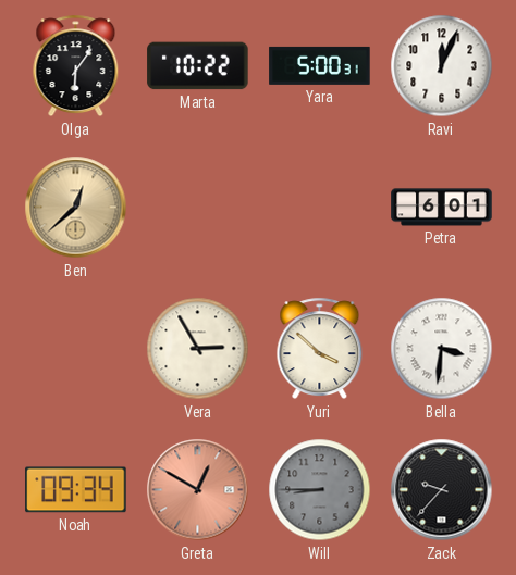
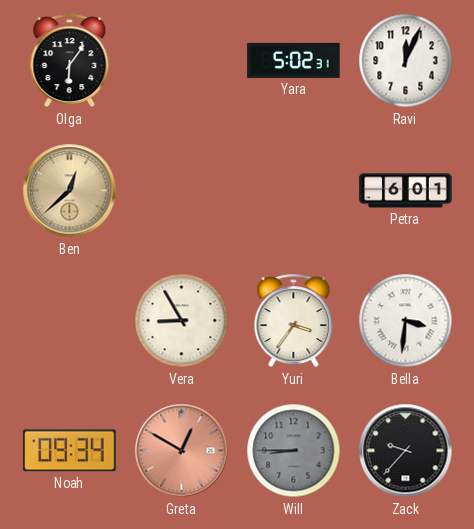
Marta: 10:22 -> none (198, 66)
Yara: 5:00 -> 5:02 (294, 60)
Vera: 2:55 -> 8:55 (182, 321)
Yuri: 3:52 -> 3:36 (294, 321)
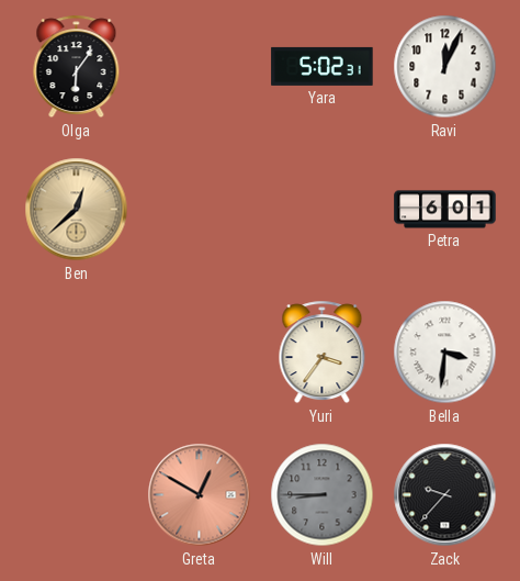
Vera: 8:55 -> none (182, 321)
Noah: 09:34 -> none (70, 451)
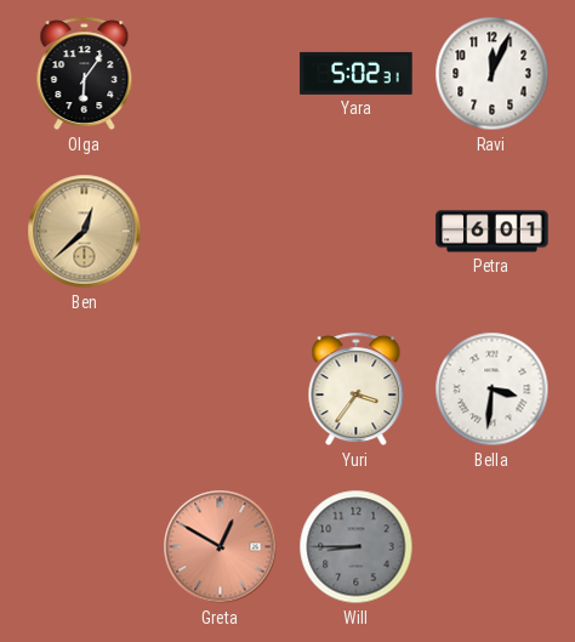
Zack: 9:37 -> none (445, 495)
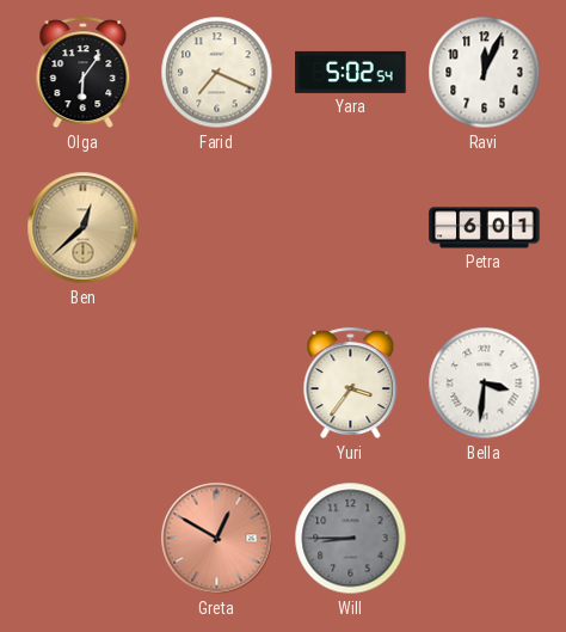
Farid: none -> 7:19 (217, 73)
Yara: 5:02:31 -> 5:02:54 (351, 72)
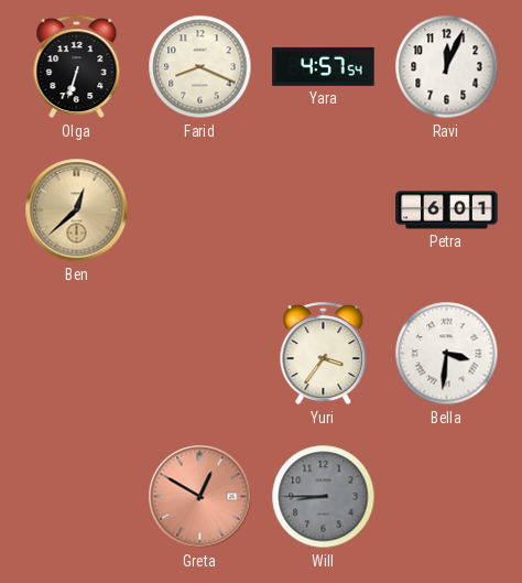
Olga: 6:06 -> 6:33 (77, 67)
Farid: 7:19 -> 8:19 (200, 67)
Yara: 5:02 -> 4:57 (324, 66)
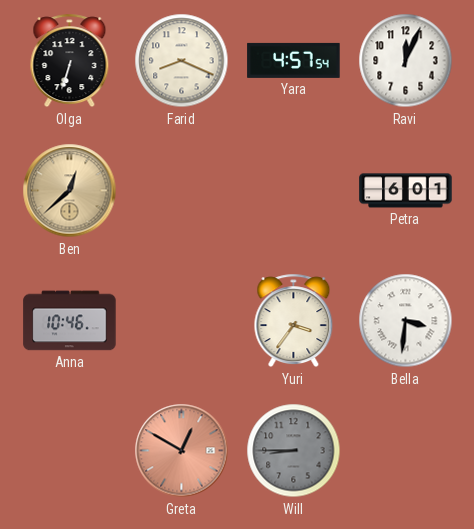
Anna: none -> 10:46 (70, 321)
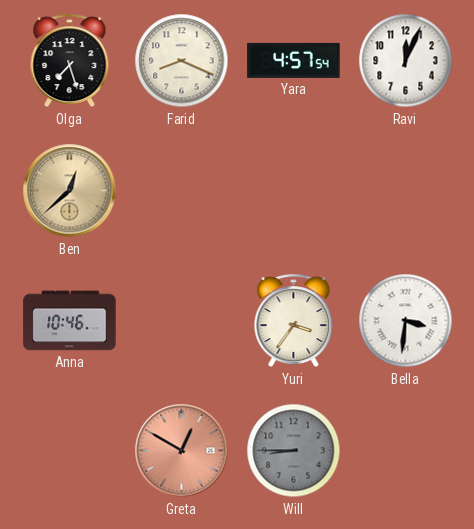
Olga: 6:33 -> 7:27 (70, 61)
Petra: 6:01 -> none (406, 191)
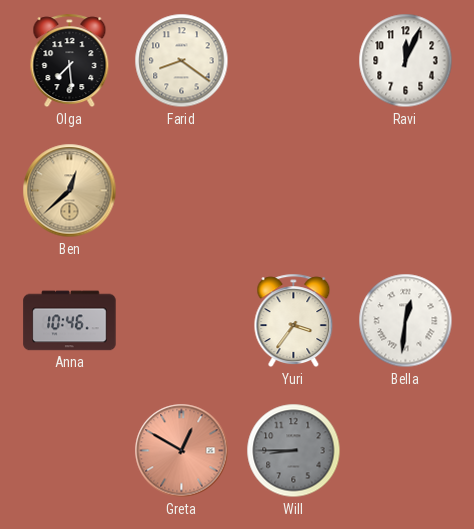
Olga: 7:27 -> 7:29 (70, 61)
Farid: 8:19 -> 8:21 (182, 61)
Yara: 4:57 -> none (294, 60)
Bella: 3:31 -> 12:31 (406, 321)
